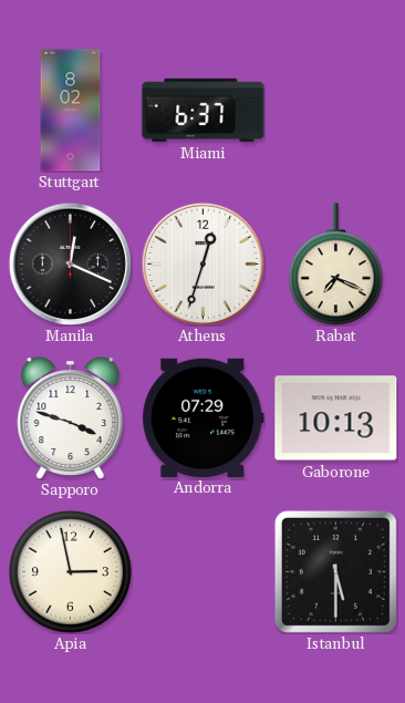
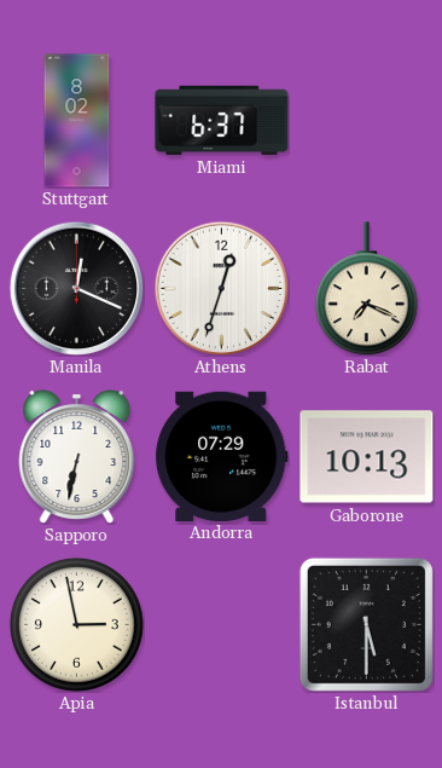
Sapporo: 3:48 -> 6:32 (77, 457)
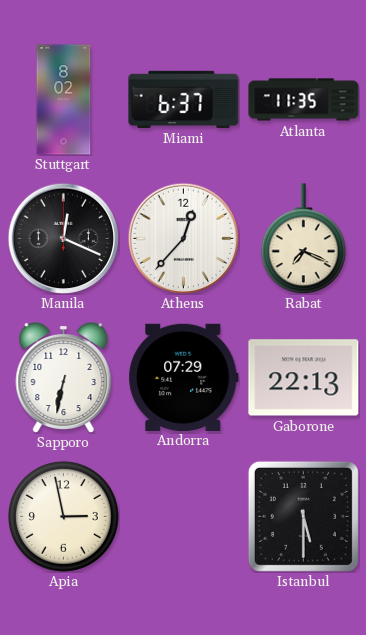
Atlanta: none -> 11:35 (304, 100)
Athens: 12:33 -> 12:37 (183, 238)
Gaborone: 10:13 -> 22:13 (304, 378)
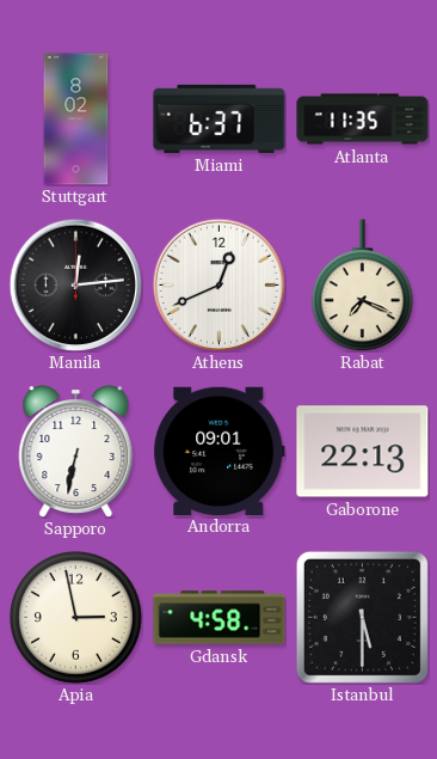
Manila: 12:19 -> 12:14 (75, 284)
Athens: 12:37 -> 12:41 (219, 284)
Andorra: 07:29 -> 09:01 (220, 451)
Gdansk: none -> 4:58 (220, 618)
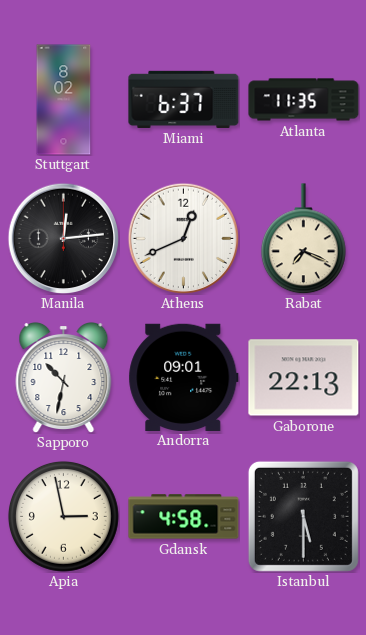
Sapporo: 6:32 -> 10:32 (64, 378)
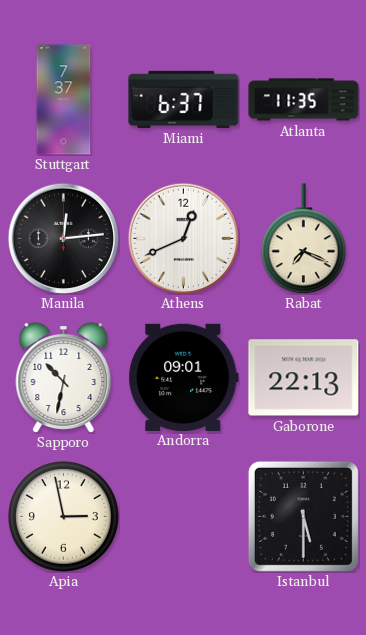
Stuttgart: 8:02 -> 7:37 (64, 100)
Gdansk: 4:58 -> none (184, 517)
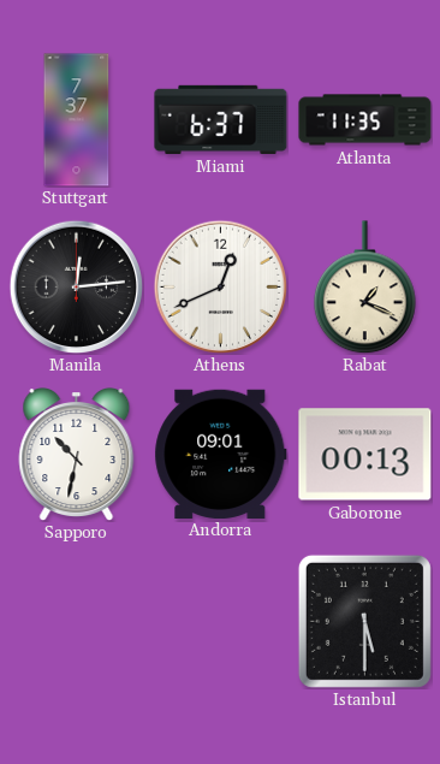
Rabat: 7:19 -> 1:19 (364, 288)
Gaborone: 22:13 -> 00:13 (365, 455)
Apia: 2:58 -> none (63, 516)
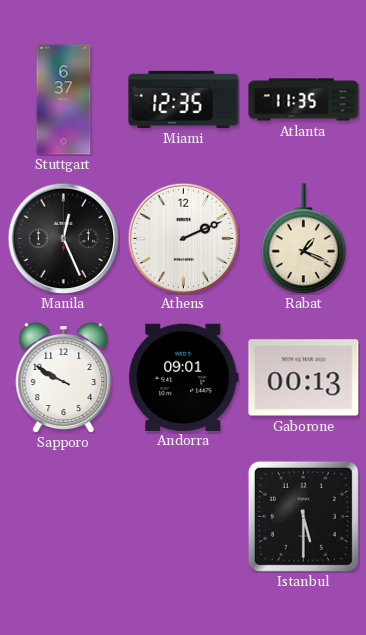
Stuttgart: 7:37 -> 6:37 (64, 100)
Miami: 6:37 -> 12:35 (184, 99)
Manila: 12:14 -> 12:26 (63, 238)
Athens: 12:41 -> 2:11 (183, 238)
Sapporo: 10:32 -> 9:50 (64, 378)
